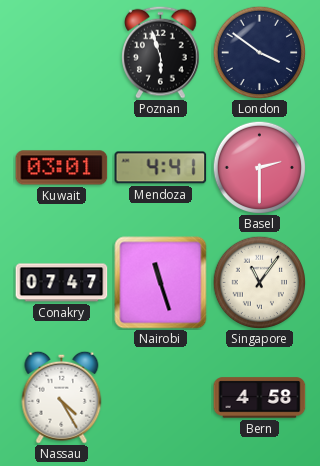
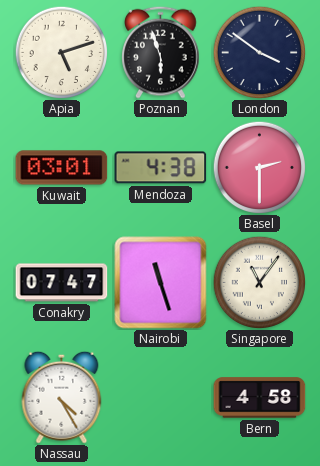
Apia: none -> 5:12 (61, 52)
Mendoza: 4:41 -> 4:38 (161, 168)
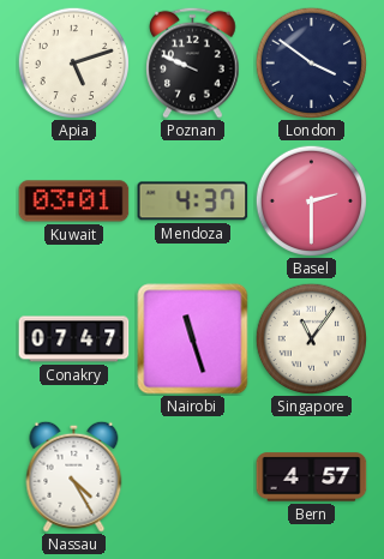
Poznan: 5:57 -> 9:49 (193, 62)
Mendoza: 4:38 -> 4:37 (193, 202)
Bern: 4:58 -> 4:57 (312, 477)
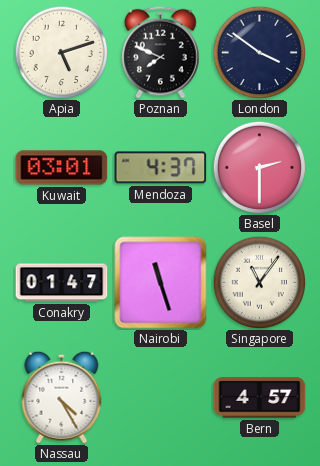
Poznan: 9:49 -> 7:49 (161, 52)
Conakry: 07:47 -> 01:47 (62, 283)
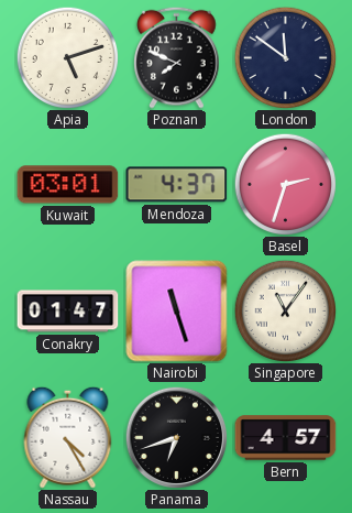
London: 3:51 -> 11:51 (285, 57)
Basel: 2:30 -> 2:33 (285, 184)
Panama: none -> 6:42 (176, 437)
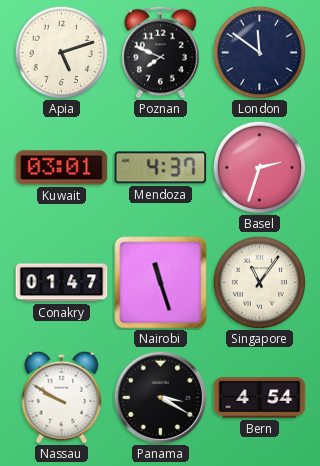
Nassau: 4:25 -> 9:50 (62, 397)
Panama: 6:42 -> 3:20 (160, 397)
Bern: 4:57 -> 4:54 (260, 398)
